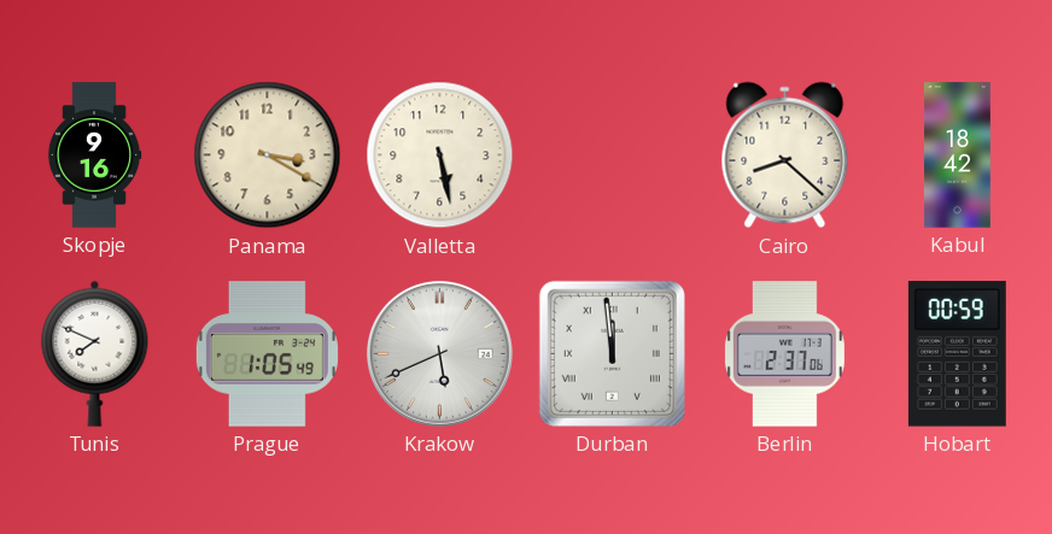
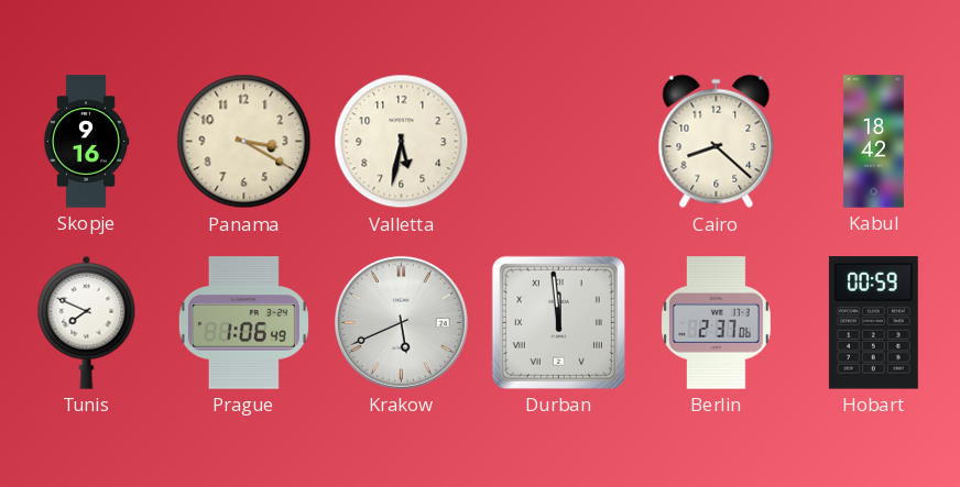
Valletta: 5:28 -> 5:32 (402, 142)
Prague: 1:05 -> 1:06 (243, 323)
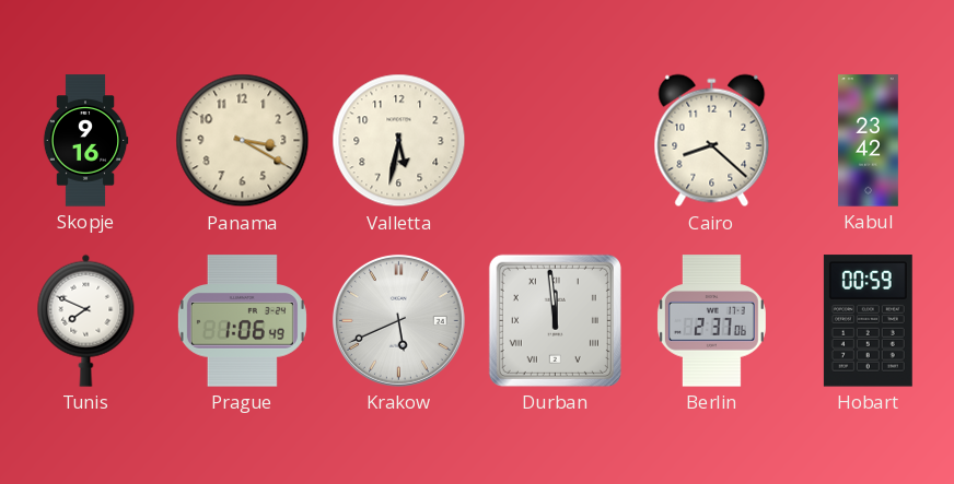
Kabul: 18:42 -> 23:42 (868, 141)
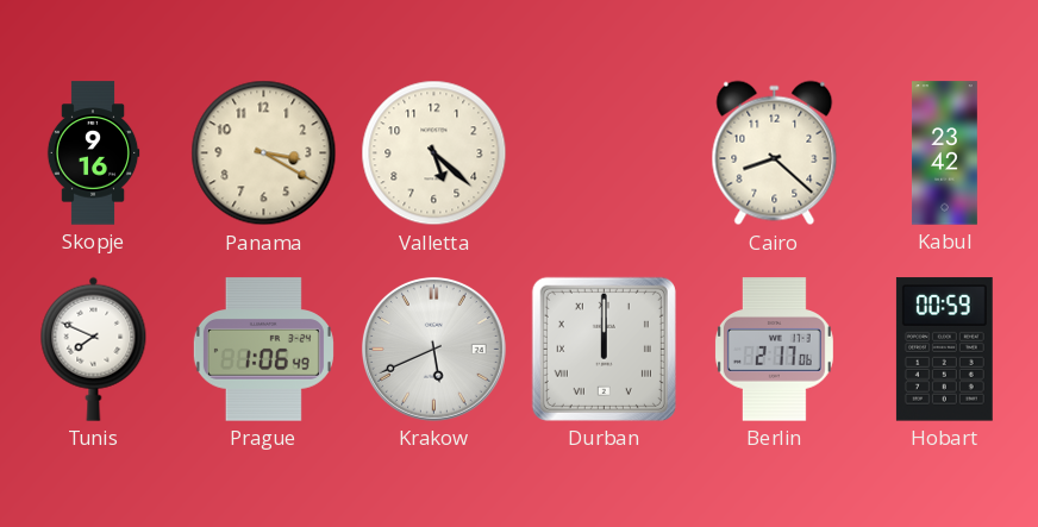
Valletta: 5:32 -> 5:22 (434, 153)
Durban: 11:59 -> 12:00 (604, 349)
Berlin: 2:37 -> 2:17 (774, 350)
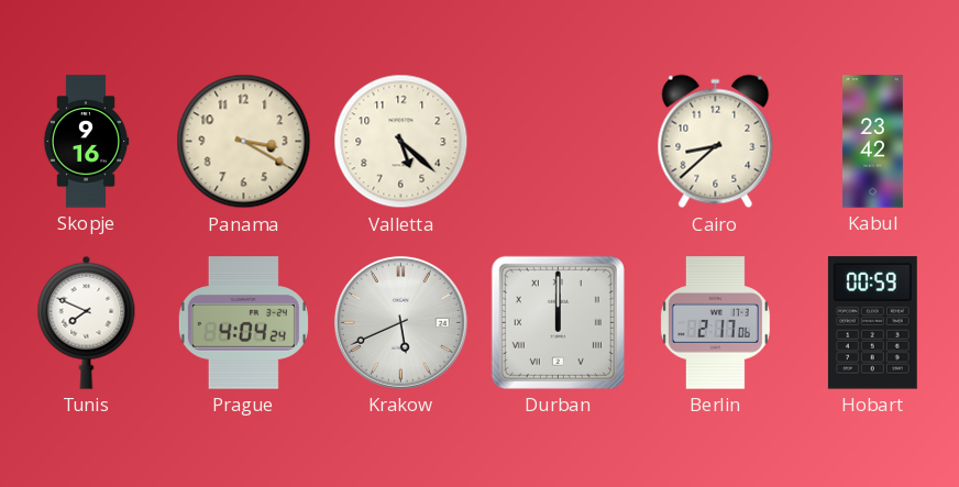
Cairo: 8:22 -> 8:38 (716, 142)
Prague: 1:06 -> 4:04 (243, 323)
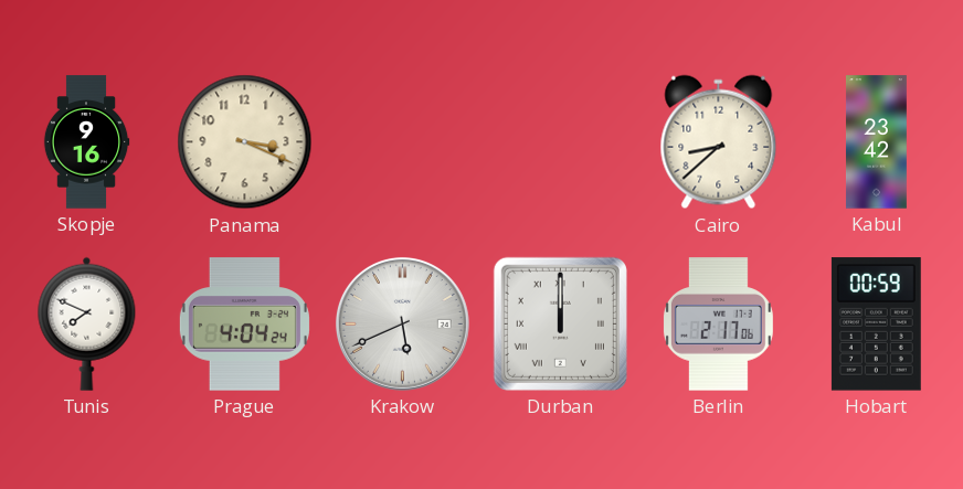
Panama: 3:20 -> 3:19 (245, 142)
Valletta: 5:22 -> none (401, 142)
